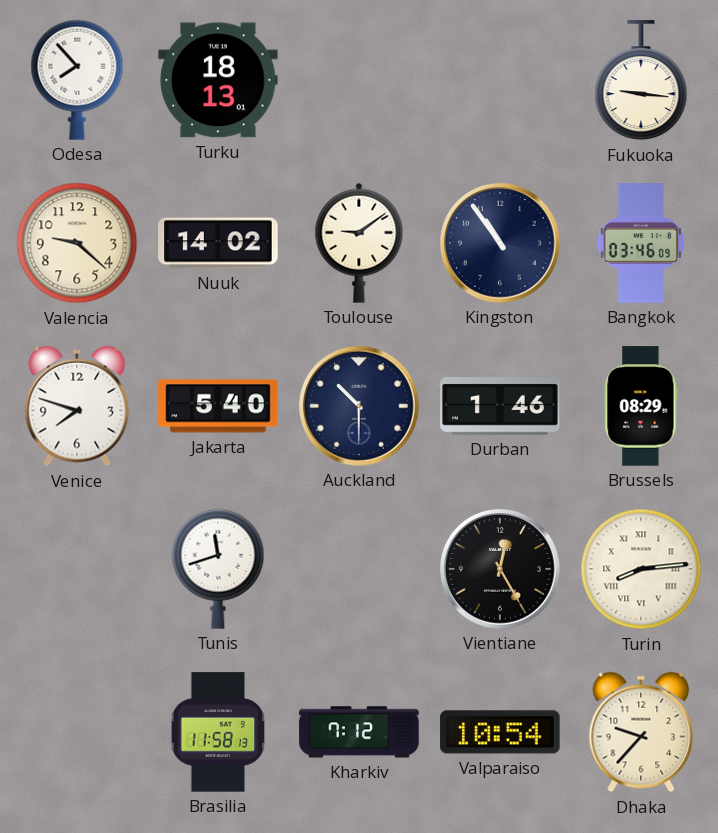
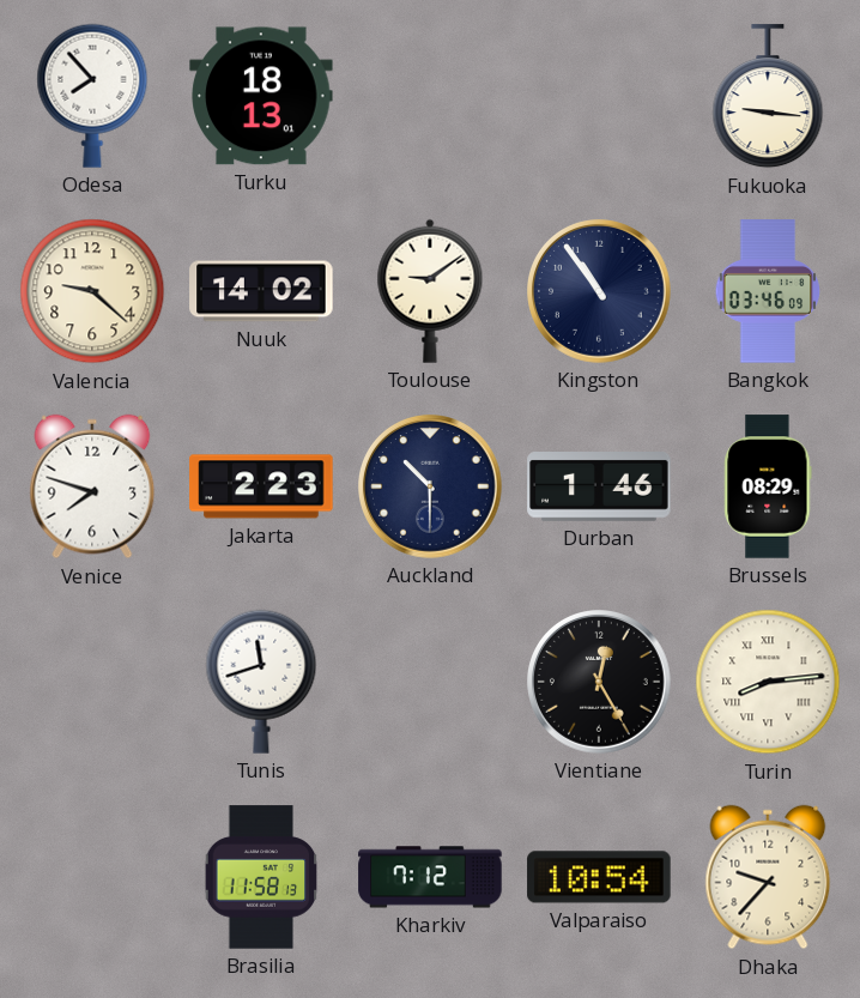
Jakarta: 5:40 -> 2:23 (261, 486)
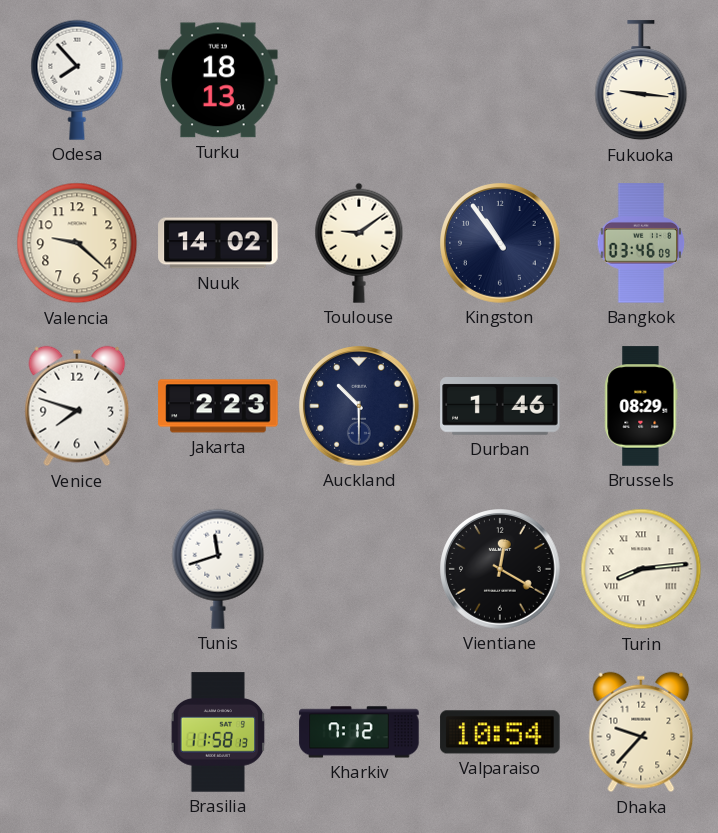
Vientiane: 12:25 -> 12:20 (501, 570)
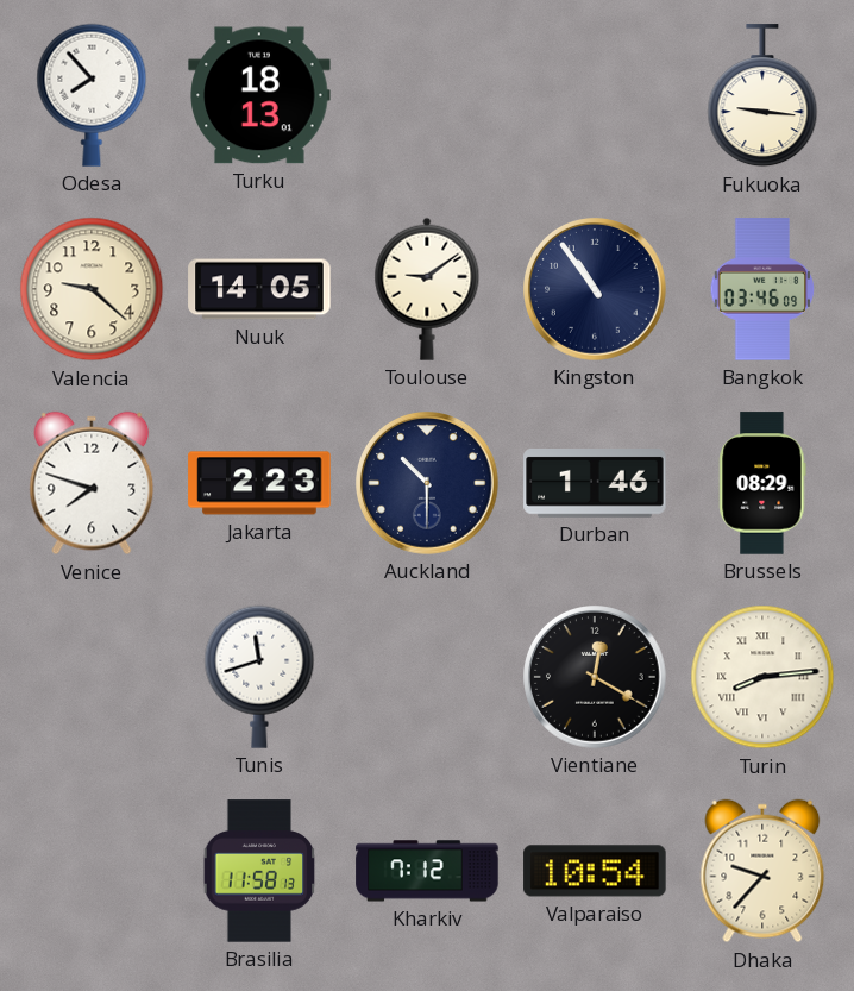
Nuuk: 14:02 -> 14:05 (259, 289)
